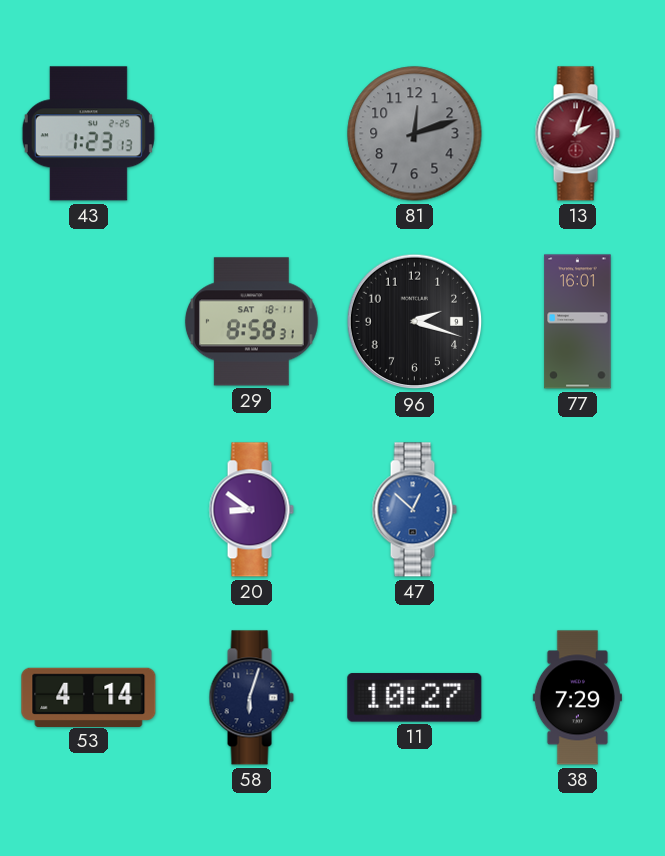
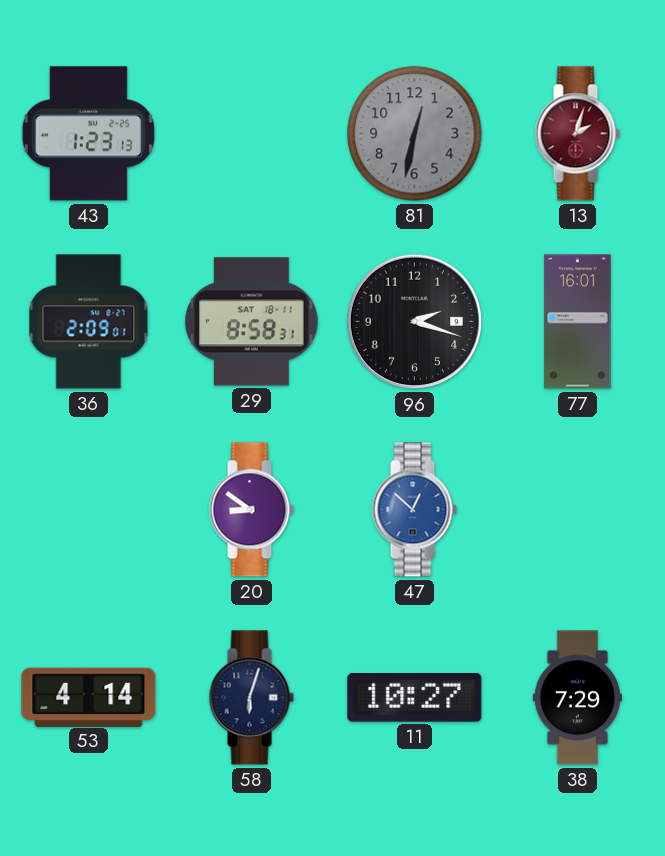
81: 12:12 -> 12:32 (415, 134)
36: none -> 2:09 (89, 322)
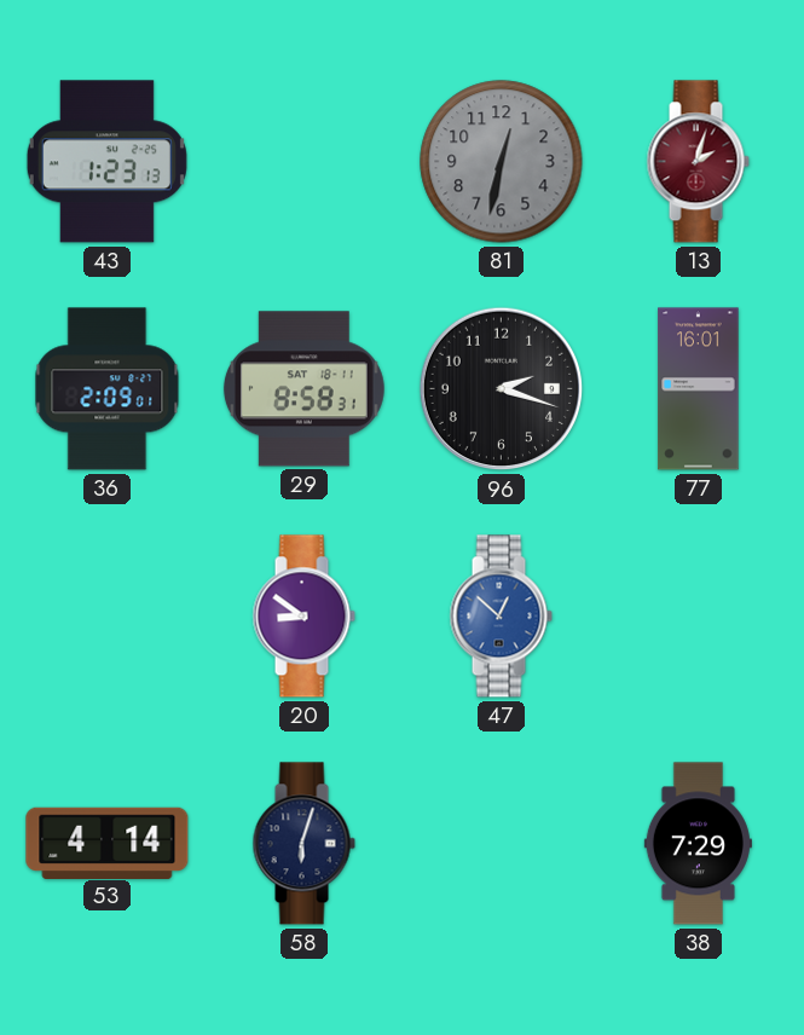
11: 10:27 -> none (415, 698)
